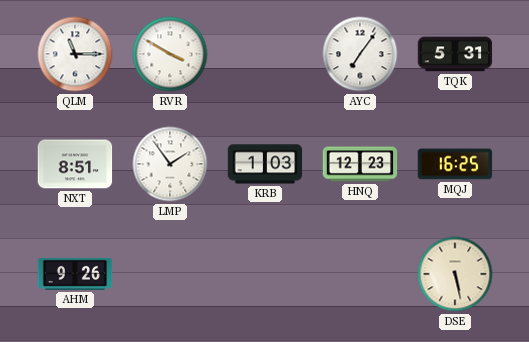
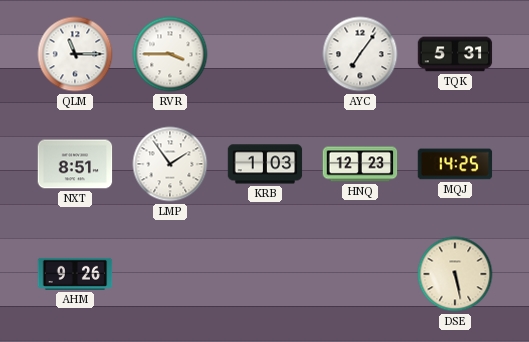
RVR: 3:50 -> 3:45 (170, 54)
MQJ: 16:25 -> 14:25 (455, 164)
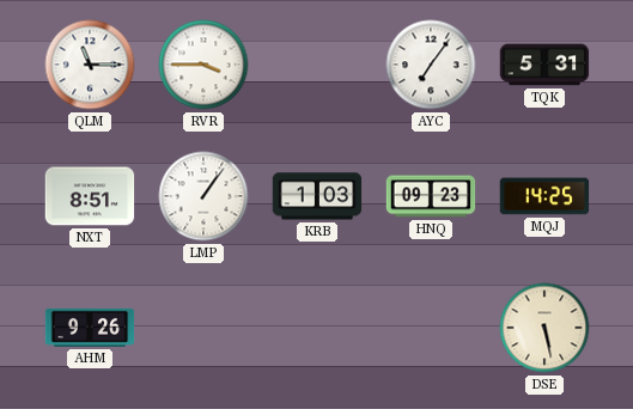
LMP: 1:54 -> 1:06 (203, 196)
HNQ: 12:23 -> 09:23 (431, 196)
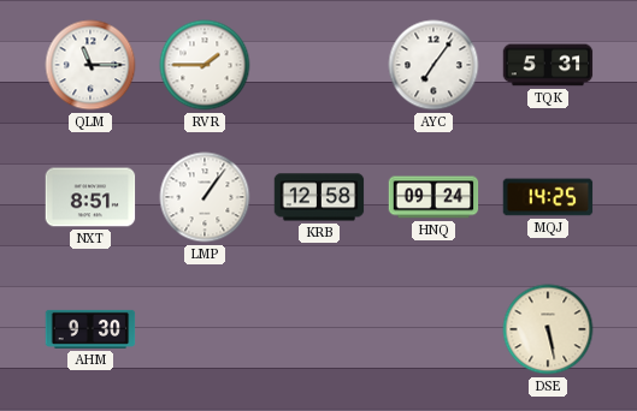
RVR: 3:45 -> 1:45 (205, 65)
KRB: 1:03 -> 12:58 (319, 197)
HNQ: 09:23 -> 09:24 (433, 197)
AHM: 9:26 -> 9:30 (90, 329)
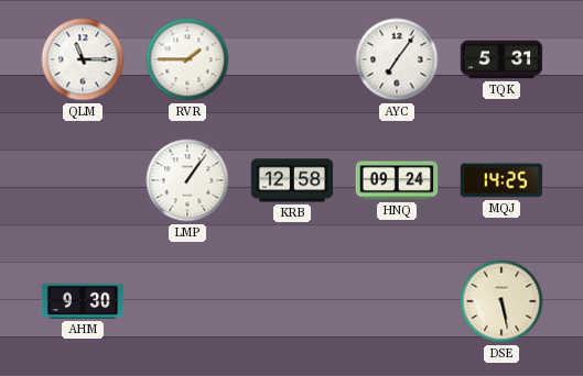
NXT: 8:51 -> none (90, 197)
